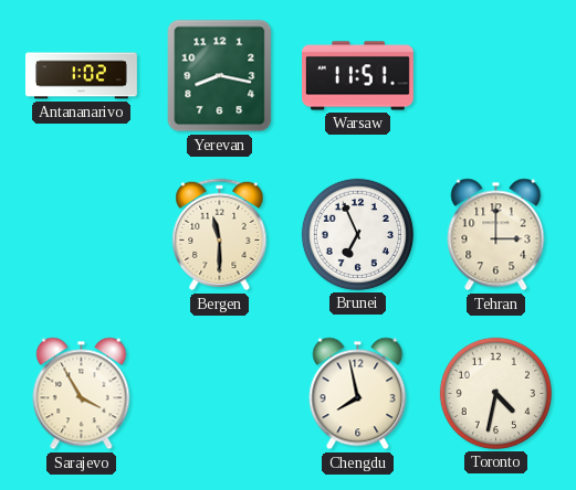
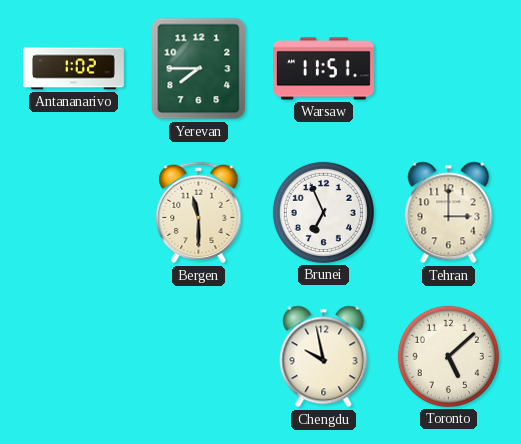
Yerevan: 8:17 -> 7:45 (199, 69)
Sarajevo: 3:55 -> none (82, 394)
Chengdu: 7:58 -> 9:58 (324, 357)
Toronto: 4:32 -> 5:08 (448, 356)
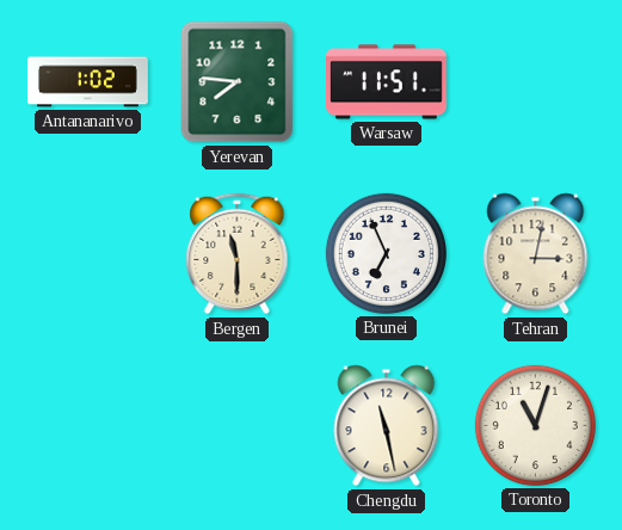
Yerevan: 7:45 -> 7:46 (238, 82)
Tehran: 3:00 -> 3:02 (536, 254)
Chengdu: 9:58 -> 11:28 (387, 426)
Toronto: 5:08 -> 11:03 (535, 425)
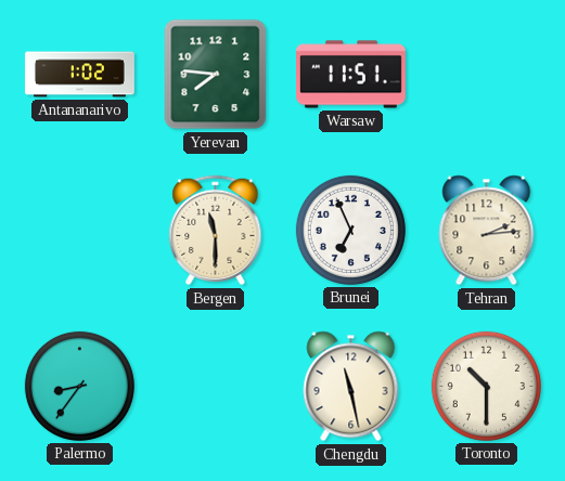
Tehran: 3:02 -> 2:14 (487, 231)
Palermo: none -> 8:36 (79, 386)
Toronto: 11:03 -> 10:30 (486, 386)
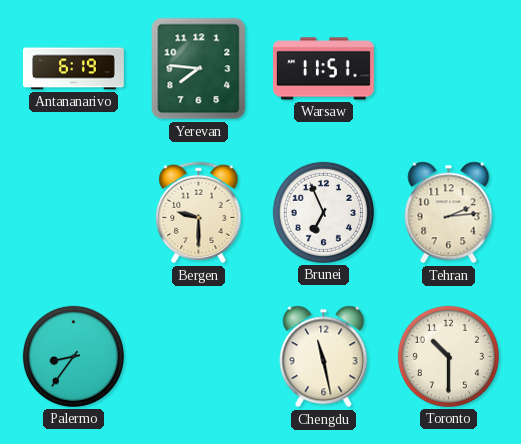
Antananarivo: 1:02 -> 6:19 (74, 69)
Bergen: 11:30 -> 9:30 (199, 213)
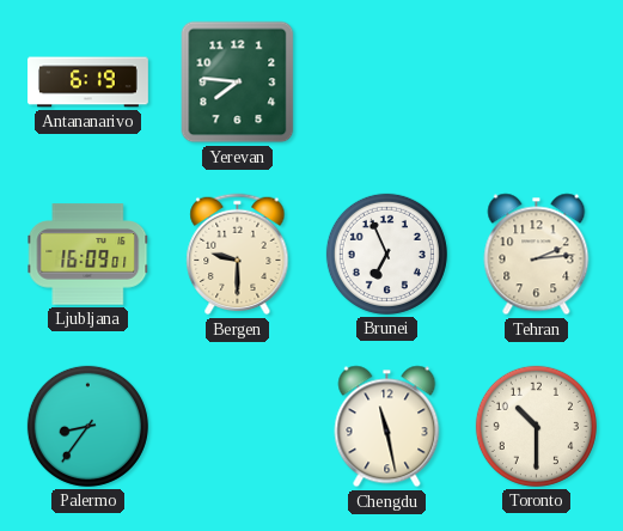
Warsaw: 11:51 -> none (324, 69)
Ljubljana: none -> 16:09 (88, 255)
